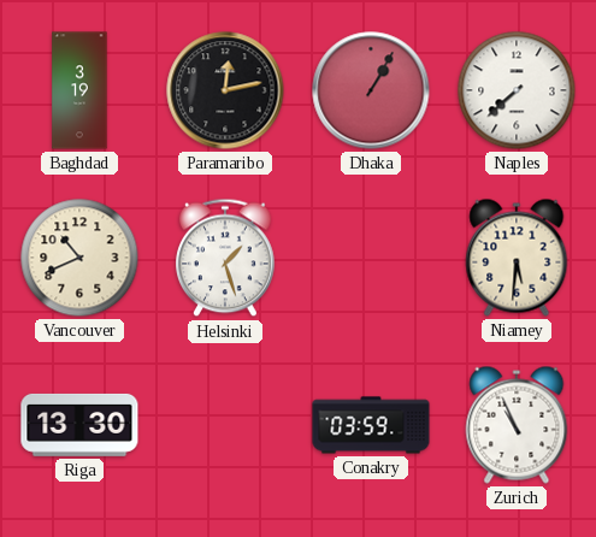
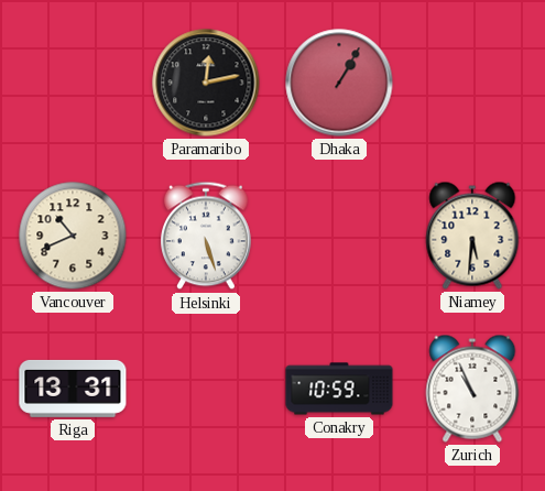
Baghdad: 3:19 -> none (79, 90)
Naples: 7:38 -> none (517, 90)
Helsinki: 1:27 -> 5:27 (207, 236)
Riga: 13:30 -> 13:31 (73, 389)
Conakry: 03:59 -> 10:59 (339, 389)
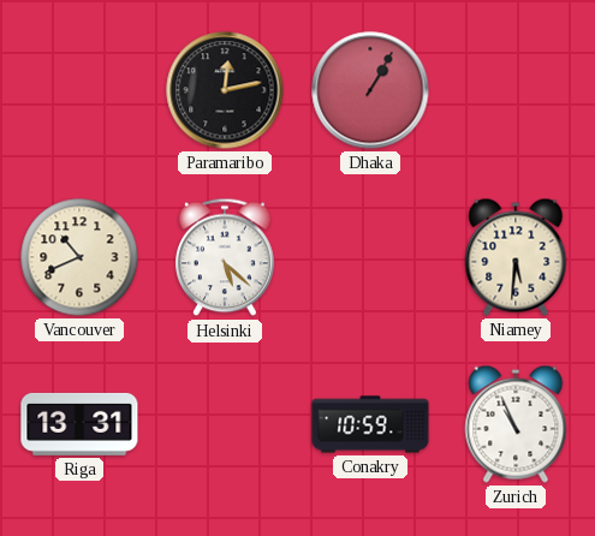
Helsinki: 5:27 -> 5:22 (226, 257)
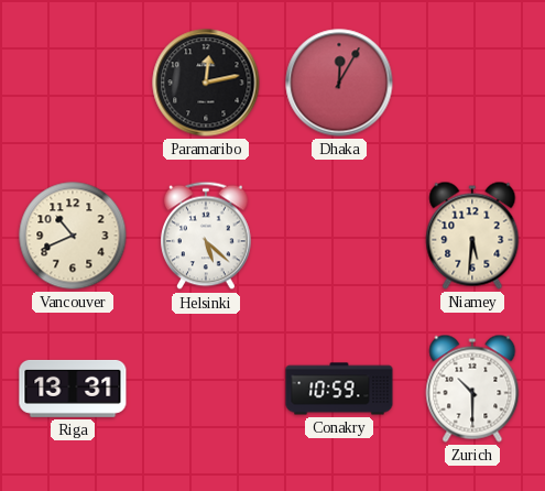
Dhaka: 1:05 -> 12:05 (339, 83)
Zurich: 10:56 -> 10:30 (472, 389)
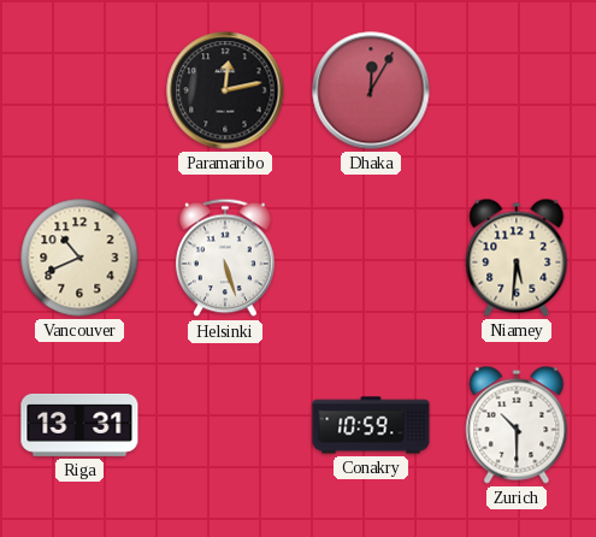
Helsinki: 5:22 -> 5:27 (226, 258)
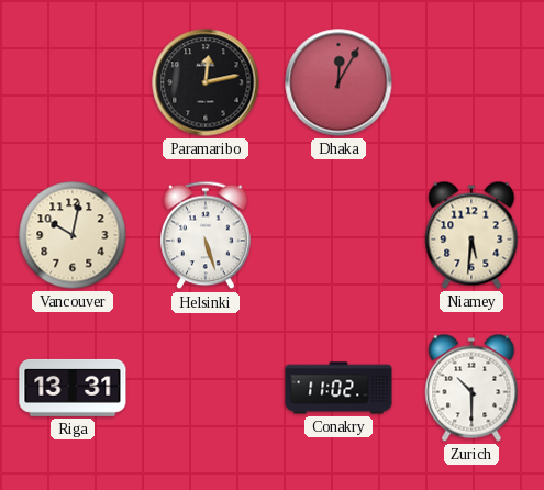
Vancouver: 10:41 -> 10:02 (73, 235)
Conakry: 10:59 -> 11:02 (338, 388)
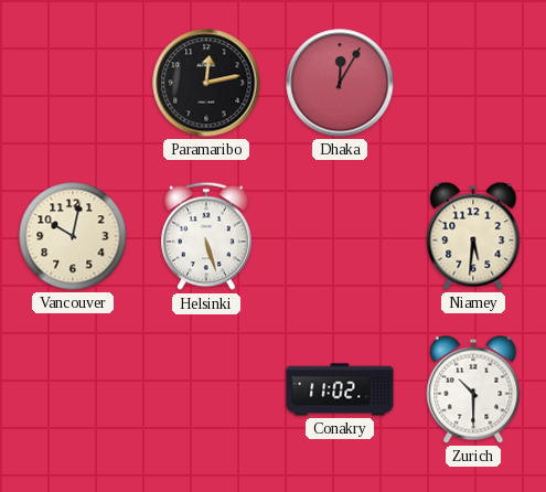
Riga: 13:31 -> none (73, 388)
